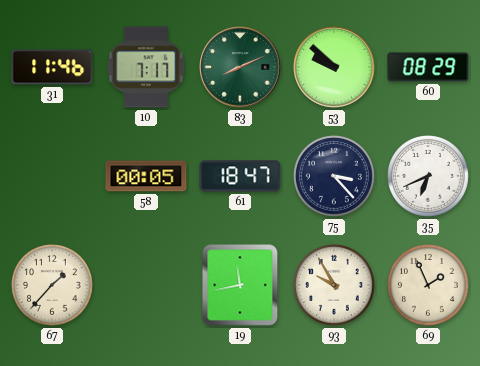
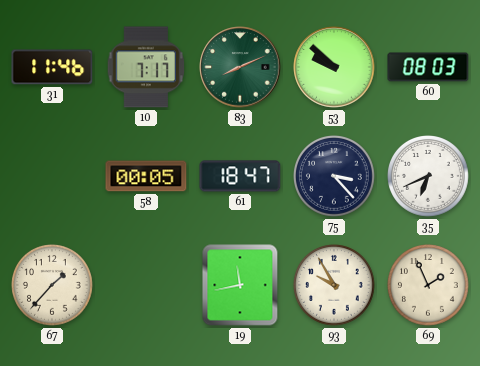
60: 08:29 -> 08:03 (428, 67)
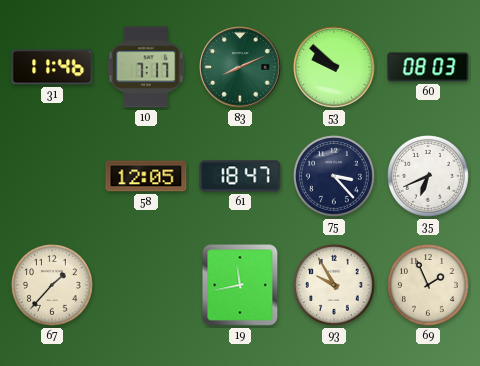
58: 00:05 -> 12:05 (146, 176)
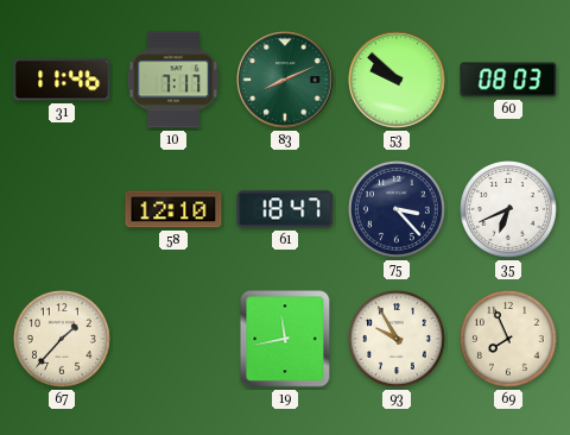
58: 12:05 -> 12:10 (173, 209)
69: 1:56 -> 7:56 (509, 340)
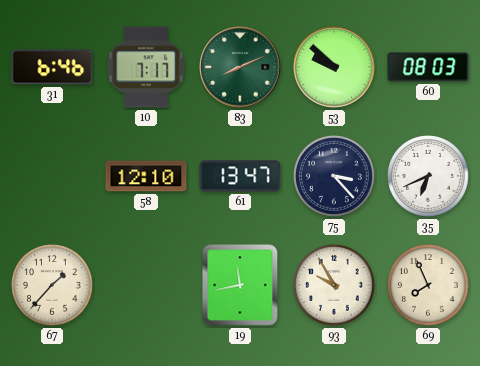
31: 11:46 -> 6:46 (52, 67)
61: 18:47 -> 13:47 (240, 176)
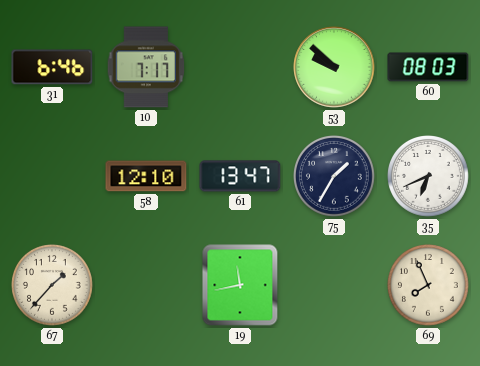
83: 8:11 -> none (240, 67)
75: 3:23 -> 1:35 (335, 177)
93: 9:55 -> none (335, 286)
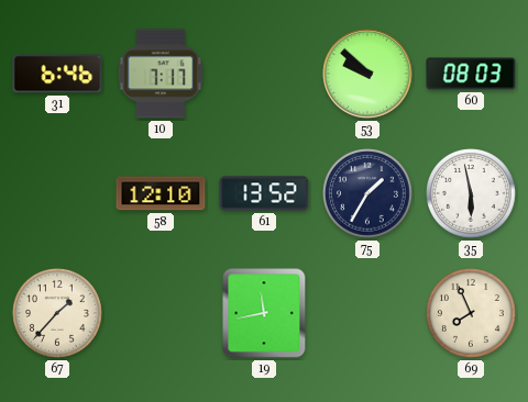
61: 13:47 -> 13:52 (264, 193)
35: 6:41 -> 5:58 (472, 194)
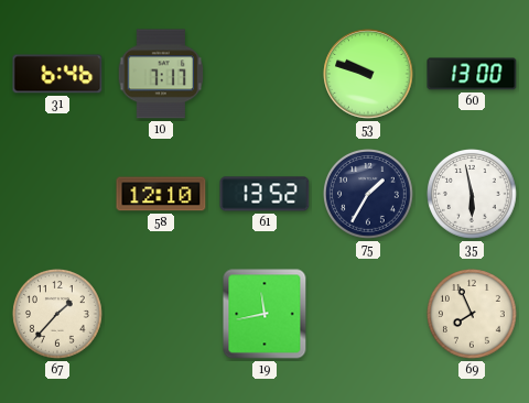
53: 9:52 -> 9:48 (368, 74)
60: 08:03 -> 13:00 (472, 74)
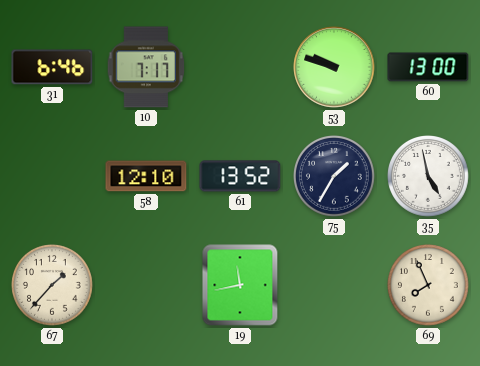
35: 5:58 -> 4:58 (429, 177)
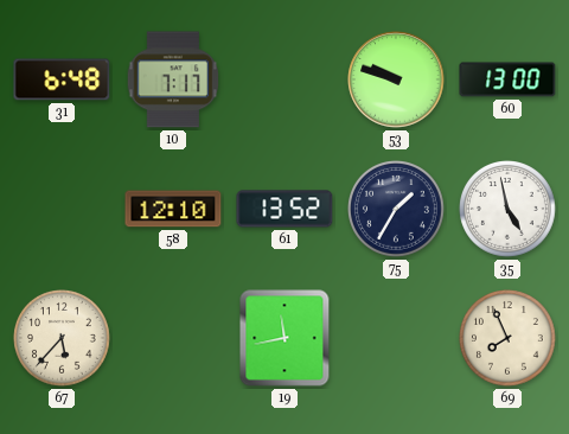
31: 6:46 -> 6:48 (62, 79)
67: 1:37 -> 5:37 (63, 339)
